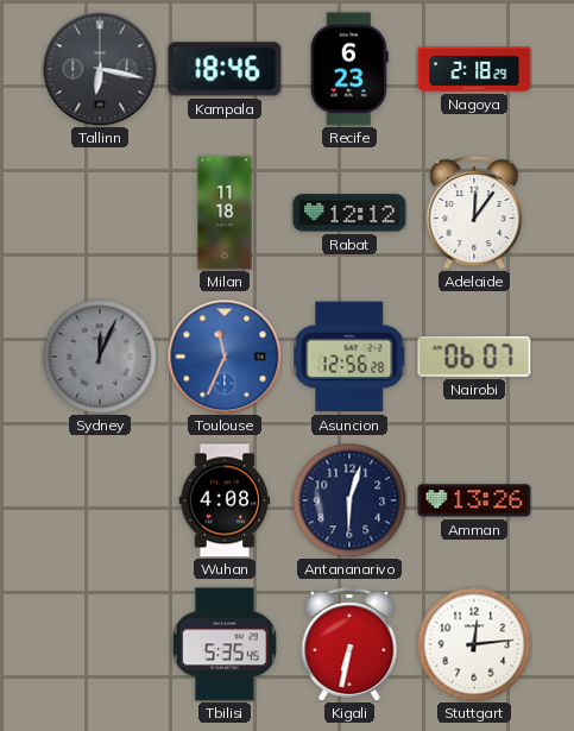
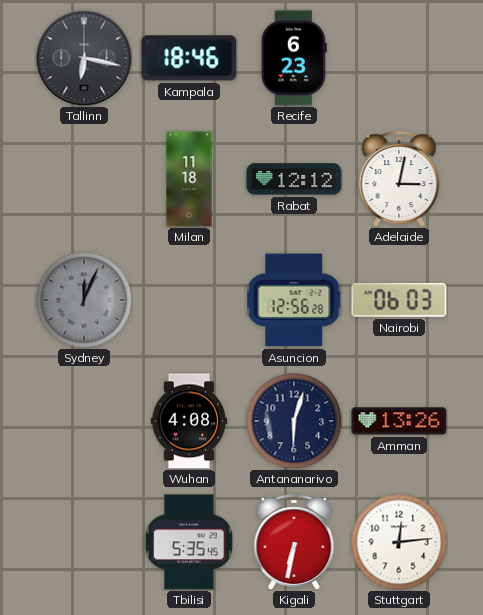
Nagoya: 2:18 -> none (474, 69)
Adelaide: 12:06 -> 3:02 (399, 179)
Toulouse: 11:34 -> none (225, 357)
Nairobi: 06:07 -> 06:03 (399, 300)
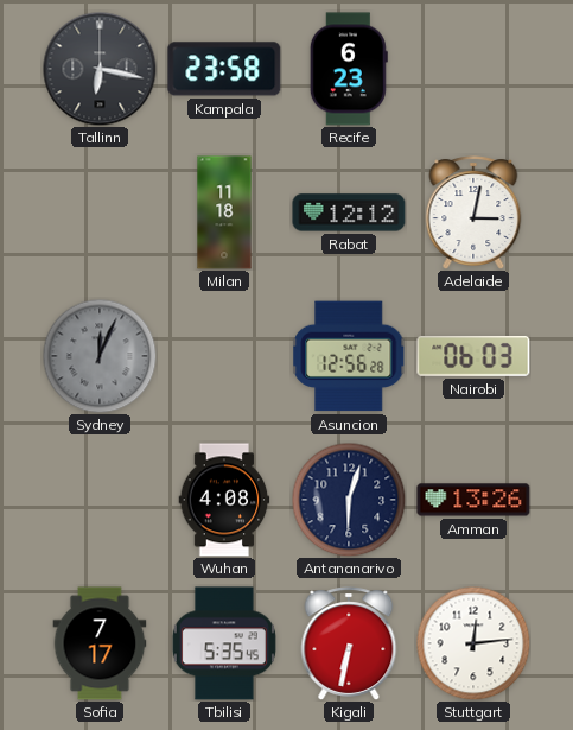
Kampala: 18:46 -> 23:58 (224, 69)
Sofia: none -> 7:17 (100, 643)
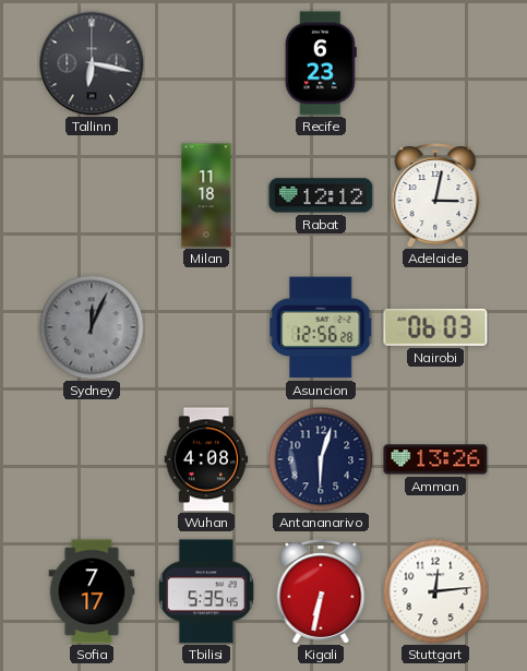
Kampala: 23:58 -> none (224, 69)
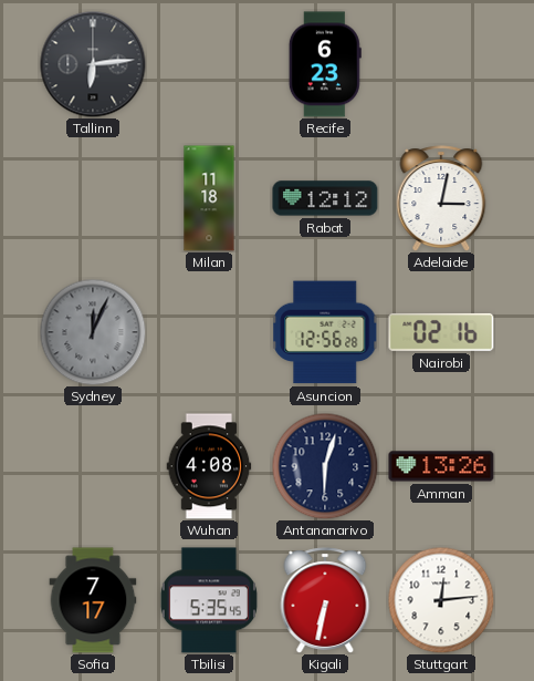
Tallinn: 6:17 -> 6:14 (93, 64)
Nairobi: 06:03 -> 02:16 (441, 332)
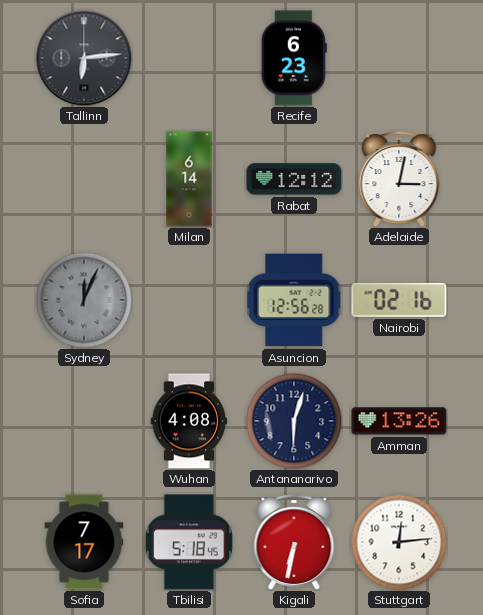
Milan: 11:18 -> 6:14 (189, 179)
Tbilisi: 5:35 -> 5:18 (189, 542)
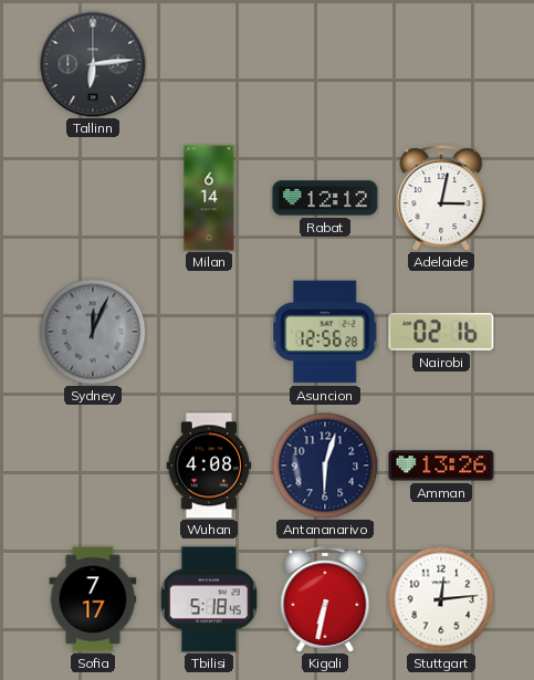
Recife: 6:23 -> none (294, 58)
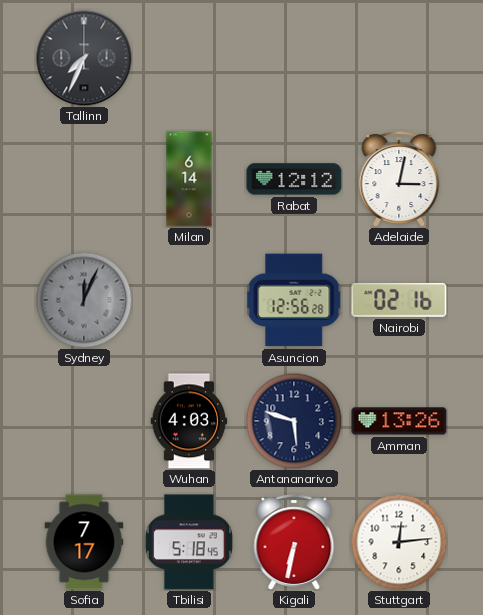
Tallinn: 6:14 -> 7:34 (84, 58)
Wuhan: 4:08 -> 4:03 (189, 421)
Antananarivo: 6:03 -> 5:48 (294, 421)
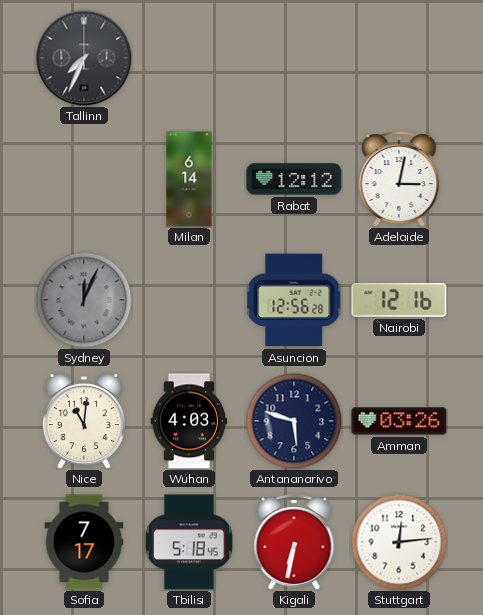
Nairobi: 02:16 -> 12:16 (399, 300)
Nice: none -> 11:01 (84, 421)
Amman: 13:26 -> 03:26 (399, 421)
